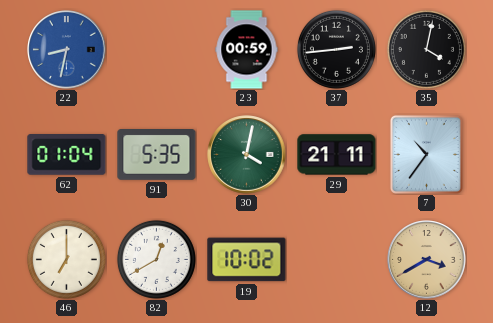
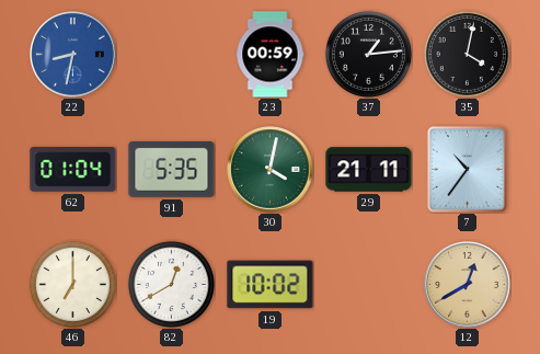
37: 2:44 -> 1:14 (368, 54)
12: 3:40 -> 12:40 (468, 285)
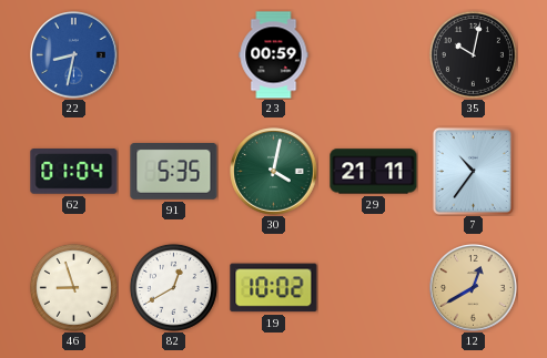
37: 1:14 -> none (368, 54)
35: 4:02 -> 10:02 (473, 54)
46: 7:00 -> 8:57 (73, 287)
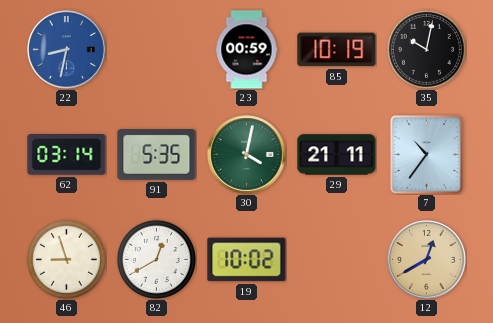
85: none -> 10:19 (337, 50)
62: 01:04 -> 03:14 (67, 155)
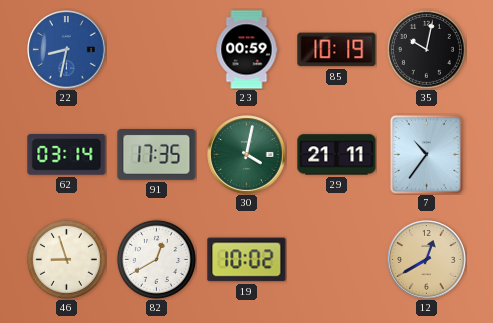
91: 5:35 -> 17:35 (157, 155)
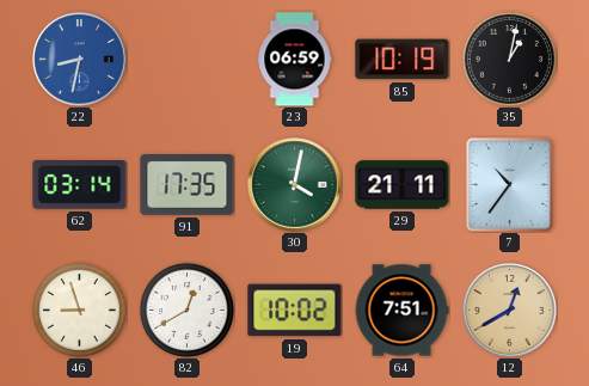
23: 00:59 -> 06:59 (295, 60)
35: 10:02 -> 1:02 (509, 59)
64: none -> 7:51 (401, 311)
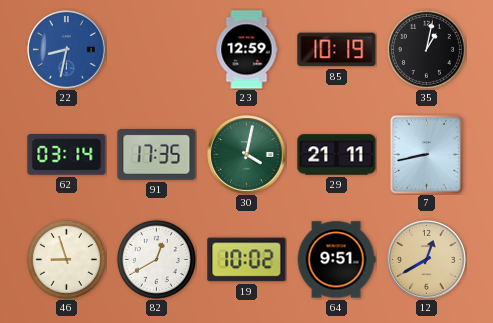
23: 06:59 -> 12:59 (247, 50)
7: 10:36 -> 8:43 (426, 154)
64: 7:51 -> 9:51 (336, 260)
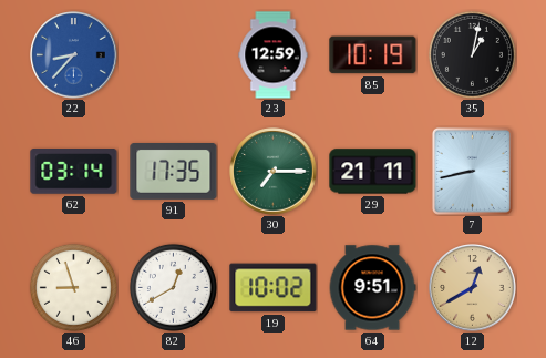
22: 8:32 -> 8:37 (74, 55)
30: 4:02 -> 7:15 (274, 172)
